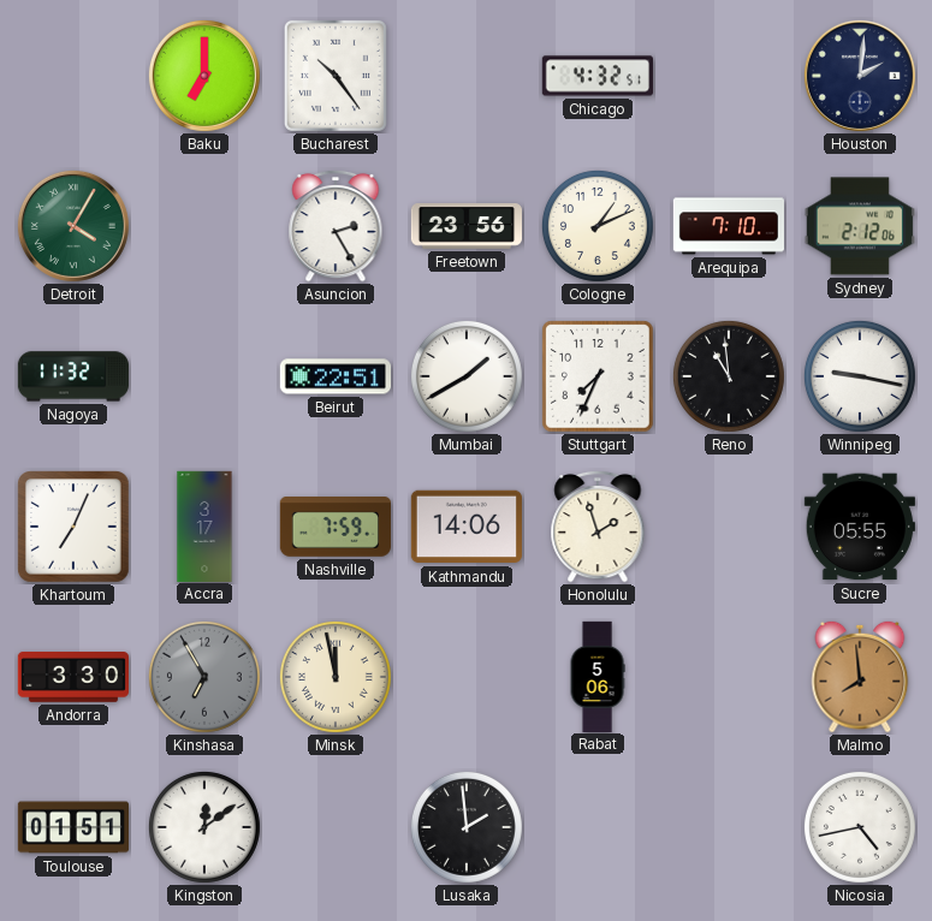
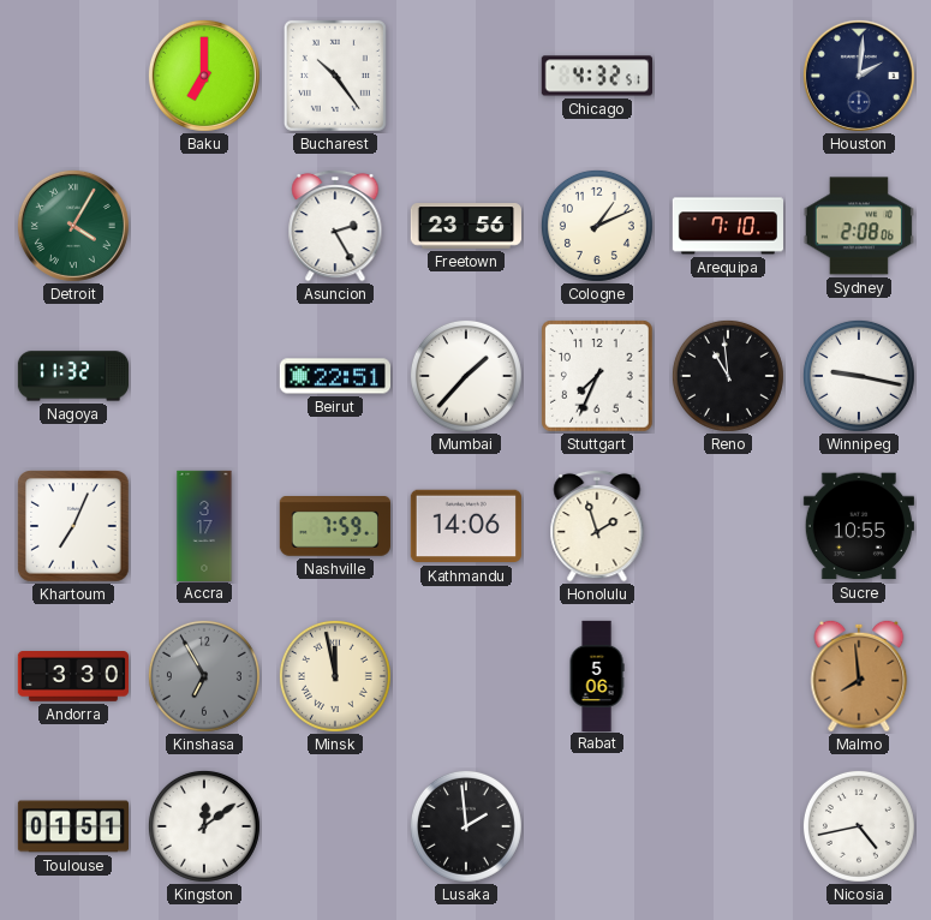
Sydney: 2:12 -> 2:08 (859, 226)
Mumbai: 1:40 -> 1:37 (466, 376)
Sucre: 05:55 -> 10:55 (859, 526)
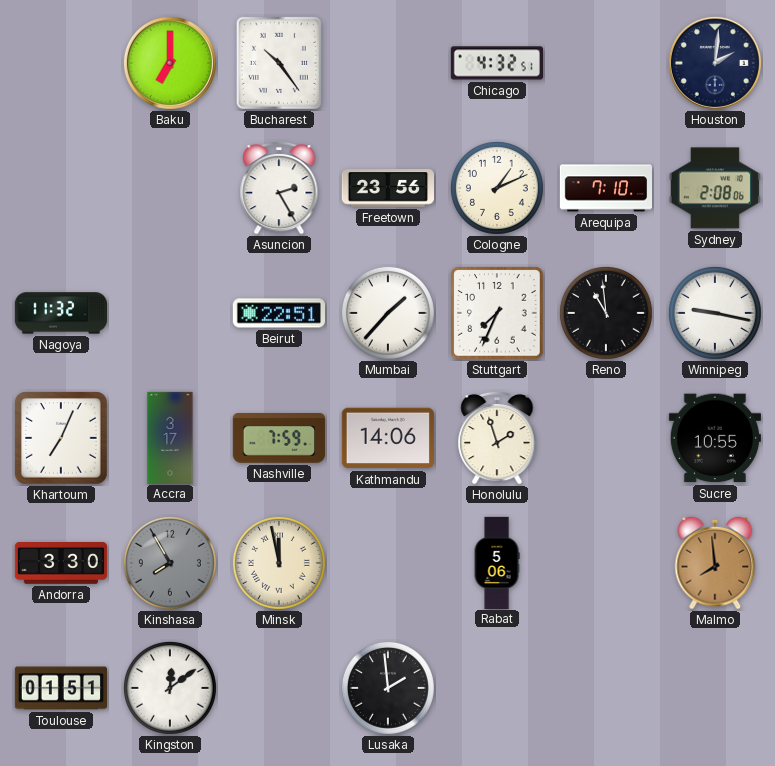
Detroit: 4:05 -> none (73, 226)
Kinshasa: 6:55 -> 7:55 (170, 563)
Nicosia: 4:43 -> none (859, 826)
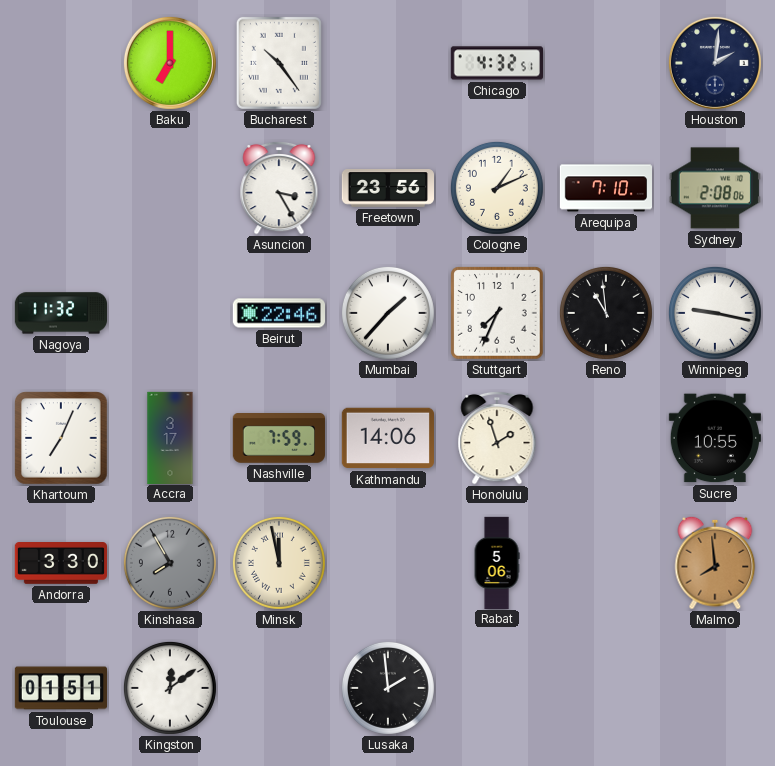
Asuncion: 2:25 -> 3:25 (279, 188)
Beirut: 22:51 -> 22:46 (278, 313)
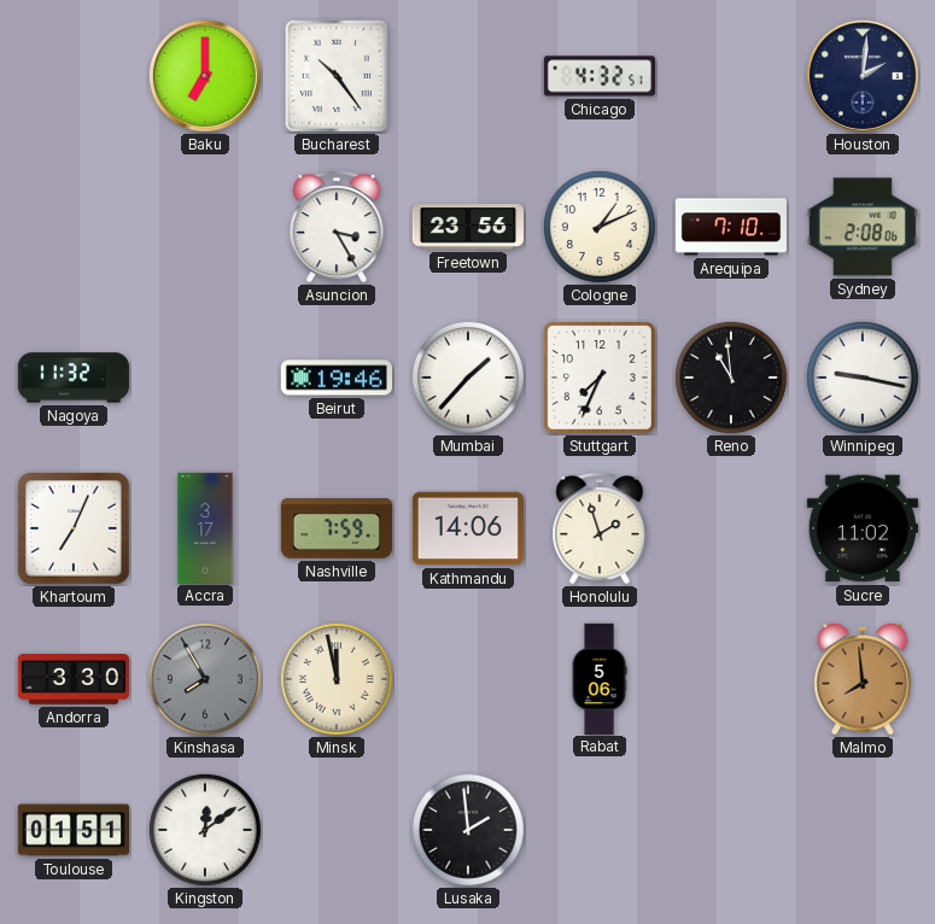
Beirut: 22:46 -> 19:46 (335, 378)
Sucre: 10:55 -> 11:02 (863, 528)
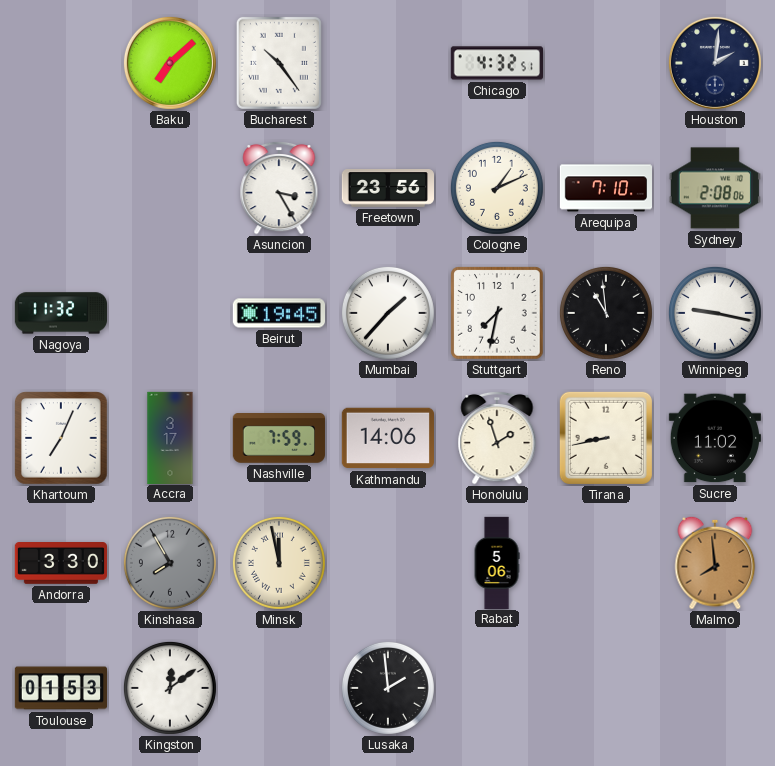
Baku: 7:00 -> 7:08 (170, 63)
Beirut: 19:46 -> 19:45 (278, 313)
Stuttgart: 7:34 -> 7:32 (497, 313)
Tirana: none -> 8:43 (606, 438)
Toulouse: 01:51 -> 01:53 (60, 688)
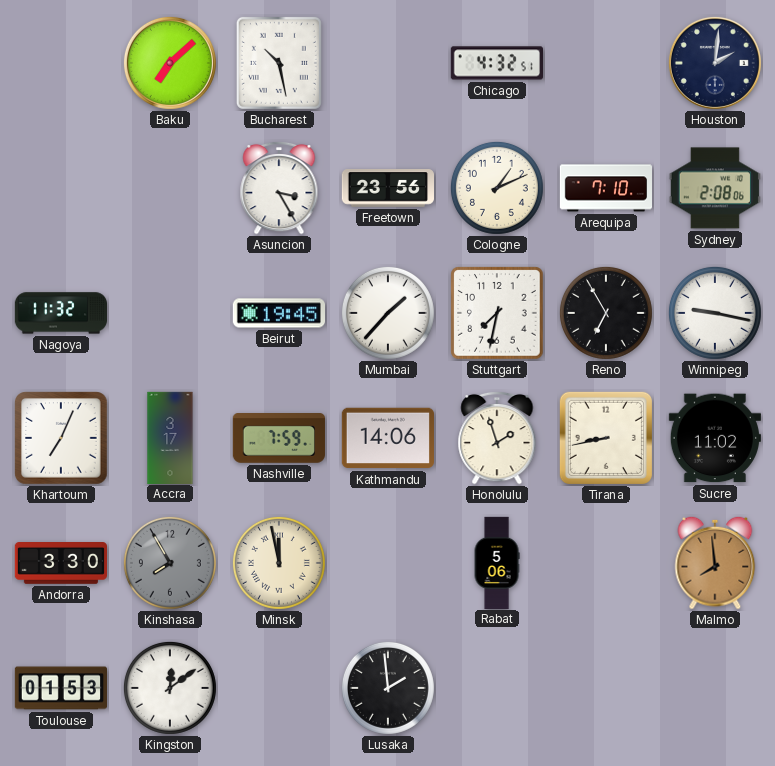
Bucharest: 10:24 -> 10:28 (279, 63)
Reno: 10:59 -> 6:55 (606, 313)
